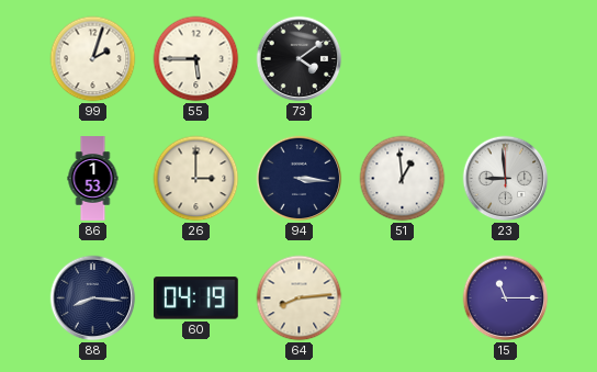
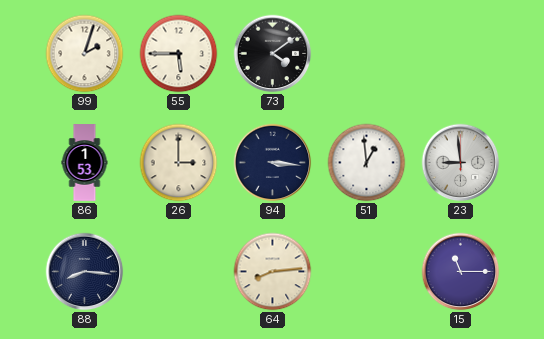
60: 04:19 -> none (195, 298)
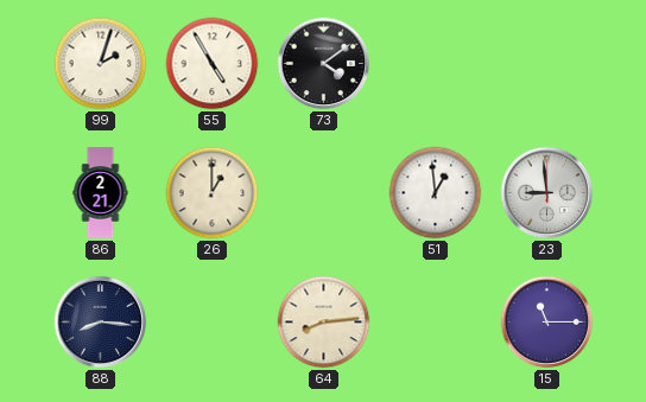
55: 5:45 -> 4:55 (213, 64)
86: 1:53 -> 2:21 (101, 193)
26: 3:00 -> 1:00 (213, 193)
94: 3:16 -> none (273, 163)
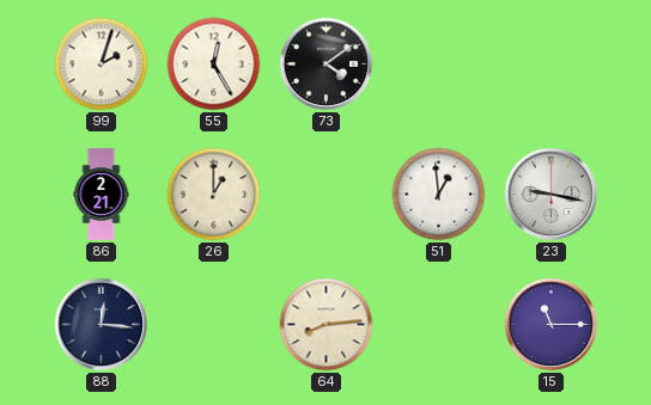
55: 4:55 -> 12:25 (214, 65)
23: 8:59 -> 9:17 (552, 195)
88: 8:16 -> 12:16 (102, 325)
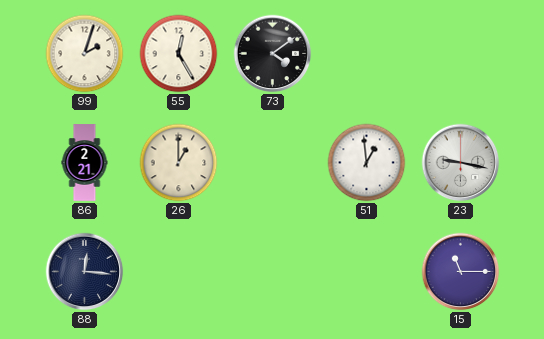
64: 8:14 -> none (327, 325)
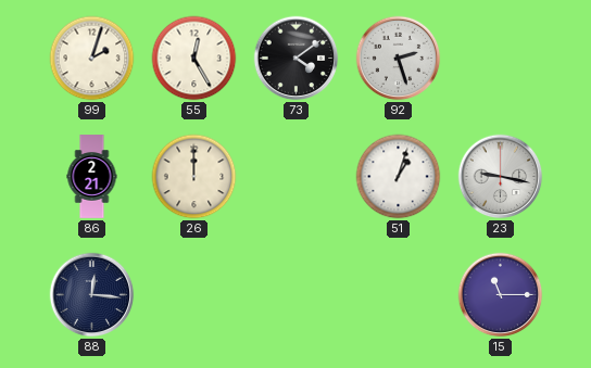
92: none -> 2:27 (399, 59)
26: 1:00 -> 12:00 (194, 177)
51: 12:59 -> 1:03 (399, 177)
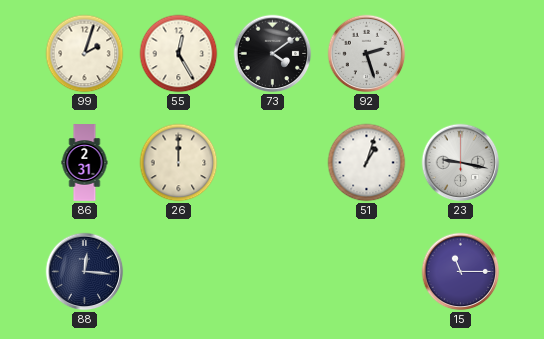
86: 2:21 -> 2:31 (85, 163)
